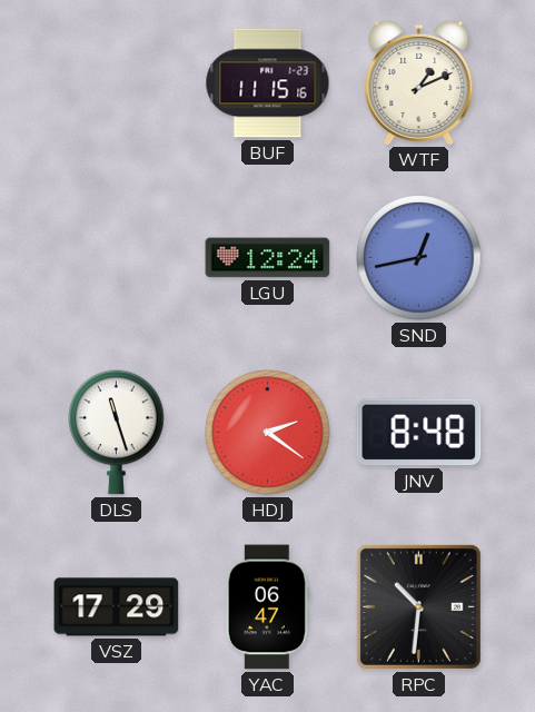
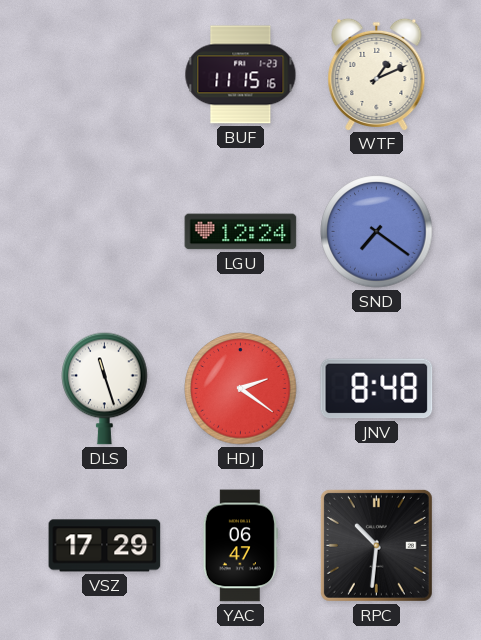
SND: 12:43 -> 7:21 (377, 232)
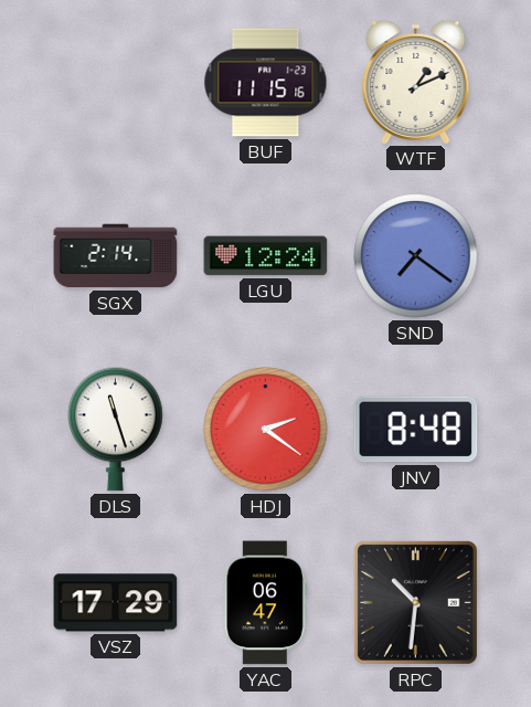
SGX: none -> 2:14 (116, 256)
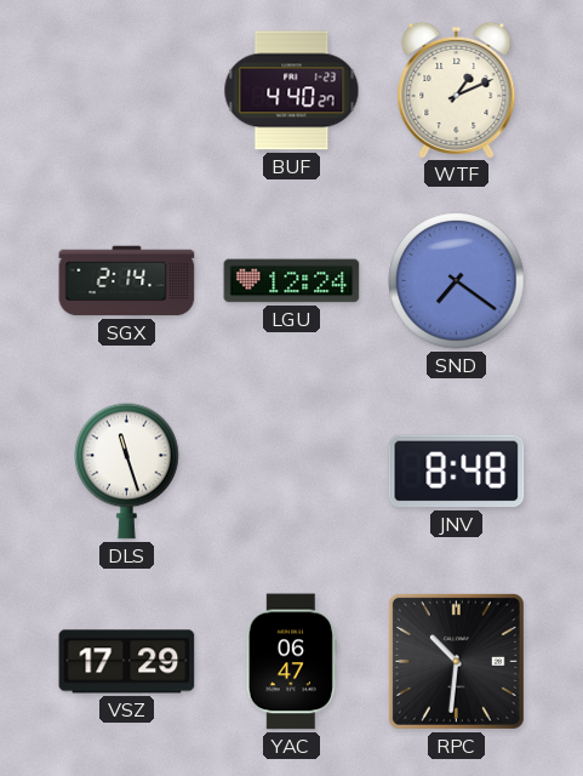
BUF: 11:15 -> 4:40 (292, 91)
HDJ: 2:21 -> none (266, 430)
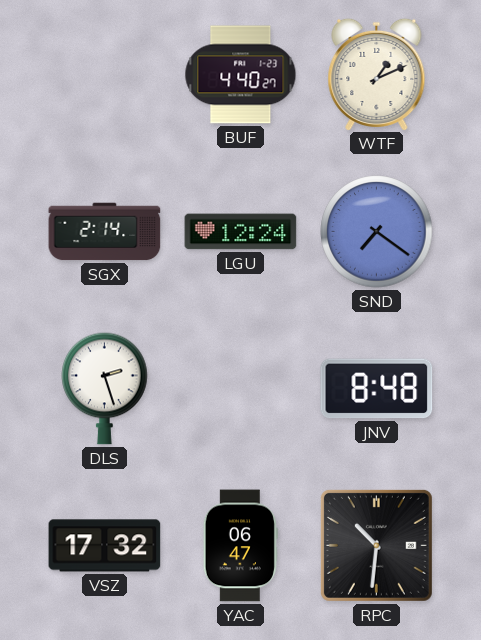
DLS: 11:27 -> 2:27 (105, 388)
VSZ: 17:29 -> 17:32 (105, 546)
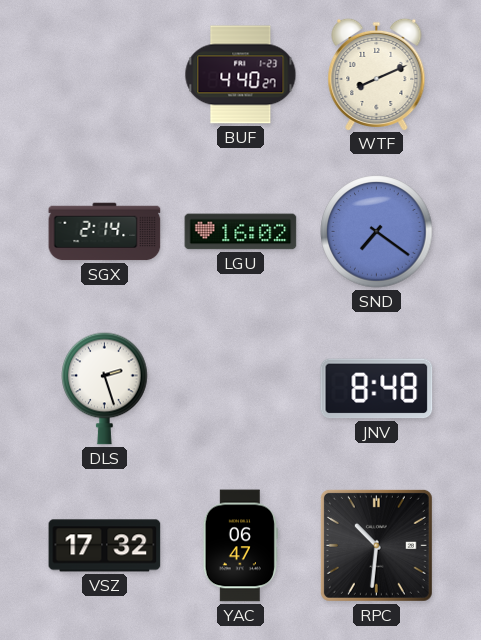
WTF: 1:11 -> 8:11 (377, 74)
LGU: 12:24 -> 16:02 (241, 232)
